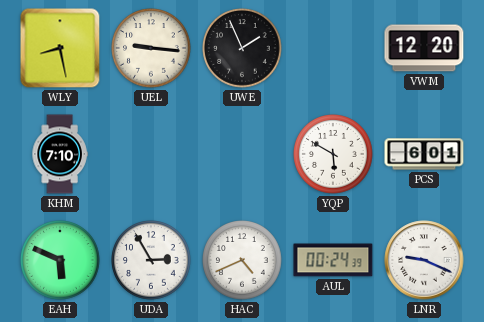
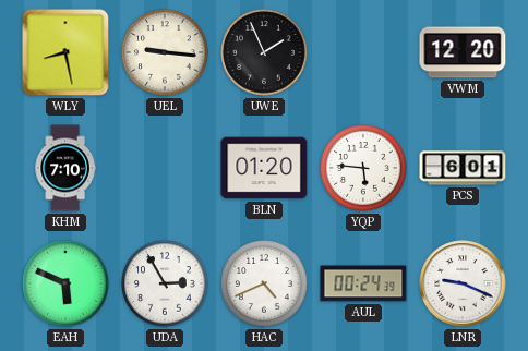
BLN: none -> 01:20 (264, 168)
YQP: 5:50 -> 5:46 (363, 168)
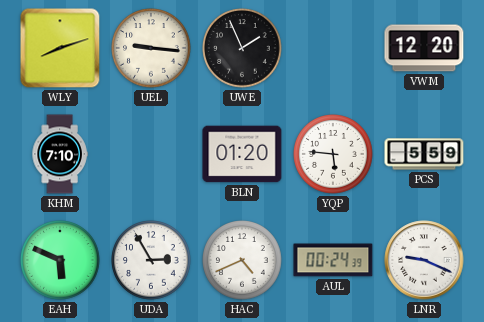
WLY: 8:28 -> 8:12 (60, 48)
PCS: 6:01 -> 5:59 (424, 154)
